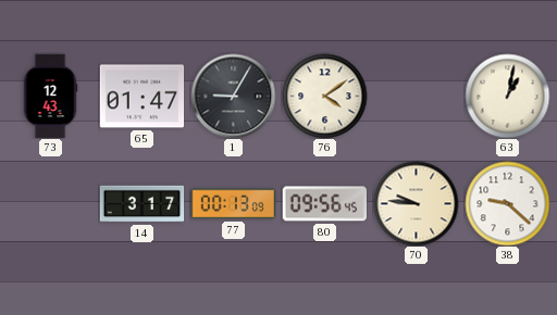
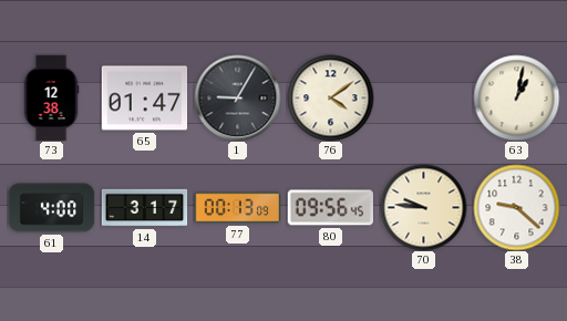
73: 12:43 -> 12:38 (51, 97)
61: none -> 4:00 (51, 208)
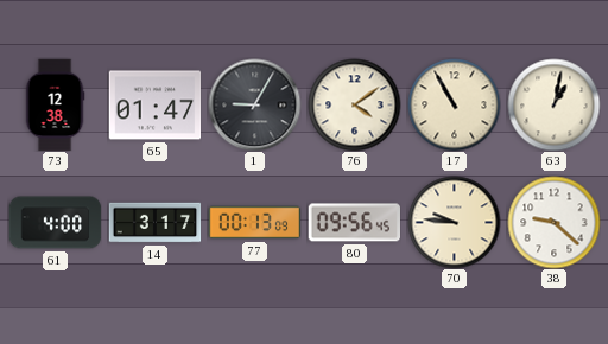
17: none -> 10:55 (454, 104)
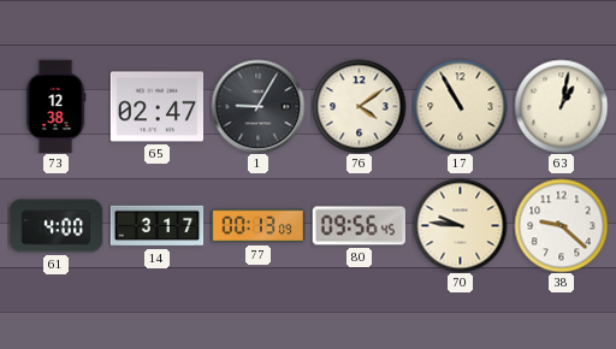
65: 01:47 -> 02:47 (156, 107)
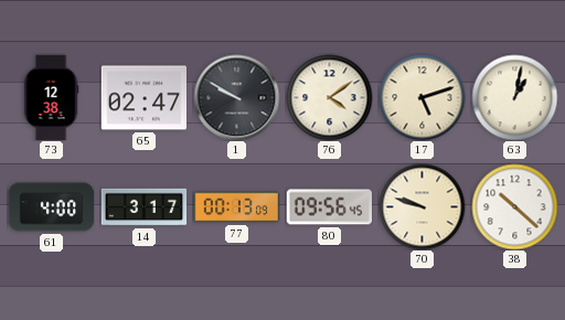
1: 9:05 -> 9:50 (236, 97)
17: 10:55 -> 5:12 (422, 97)
70: 9:46 -> 9:48 (422, 206)
38: 9:22 -> 10:22 (514, 206)
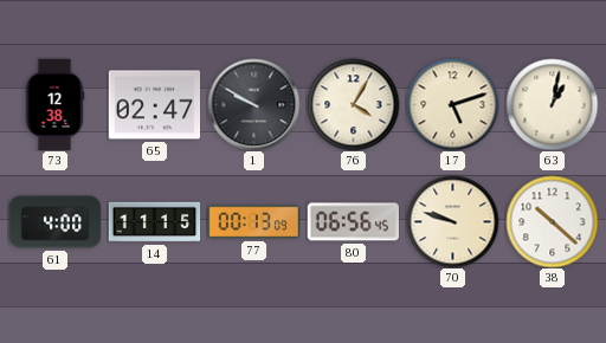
76: 4:09 -> 4:05 (353, 104)
14: 3:17 -> 11:15 (154, 222)
80: 09:56 -> 06:56 (353, 222)
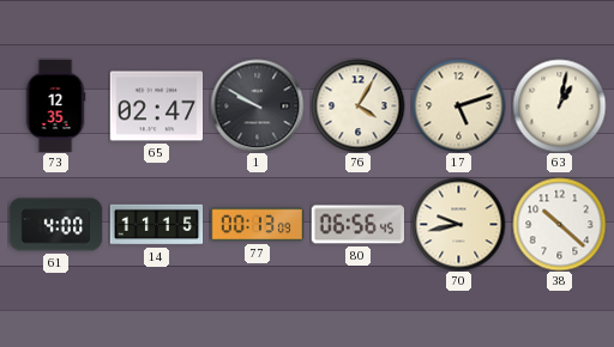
73: 12:38 -> 12:35 (55, 105)
70: 9:48 -> 9:43 (458, 224)
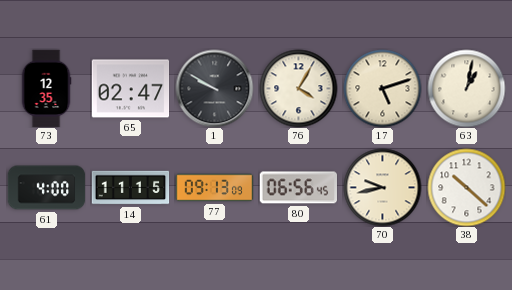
77: 00:13 -> 09:13 (214, 188)
